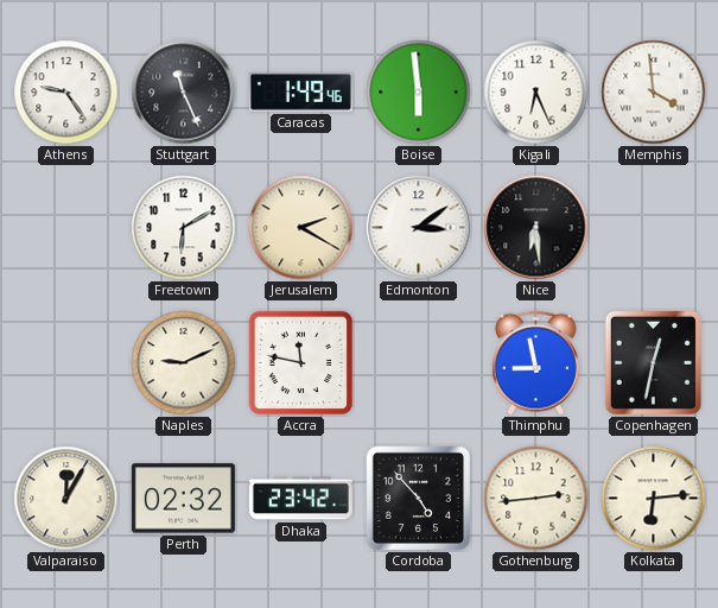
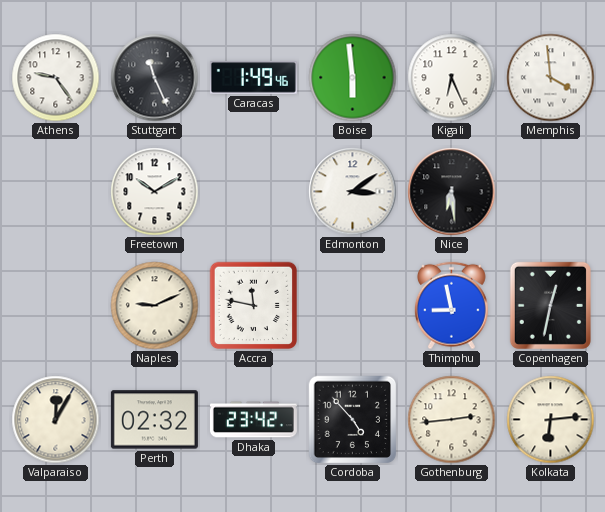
Freetown: 6:10 -> 10:10 (155, 192)
Jerusalem: 2:20 -> none (301, 228)
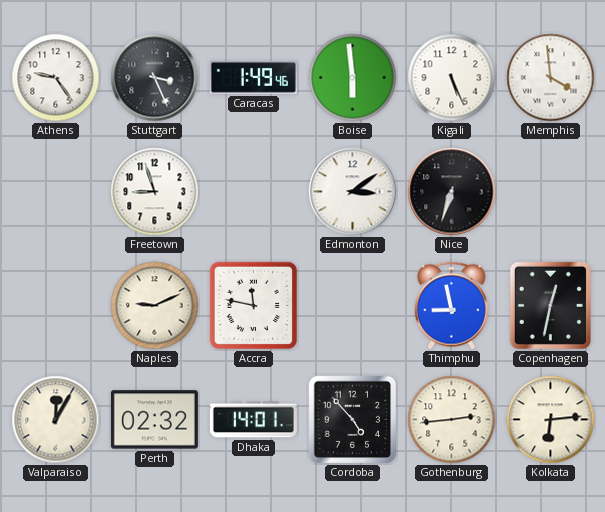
Stuttgart: 11:26 -> 3:26 (155, 78)
Kigali: 6:26 -> 5:26 (452, 78)
Freetown: 10:10 -> 8:57 (155, 192)
Nice: 6:29 -> 6:33 (452, 192)
Dhaka: 23:42 -> 14:01 (253, 420)
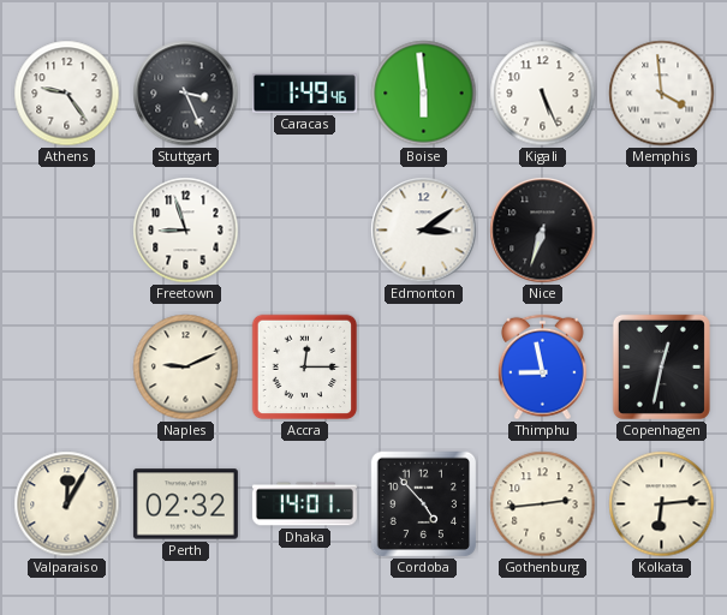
Accra: 11:47 -> 12:15 (305, 368)
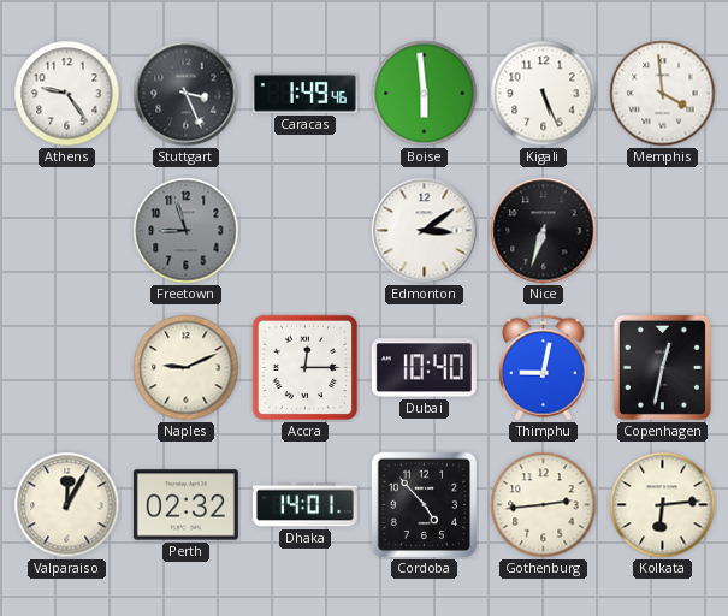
Freetown dial: white -> grey (187, 231)
Dubai: none -> 10:40 (424, 368)
Thimphu: 8:58 -> 9:02 (543, 368)
